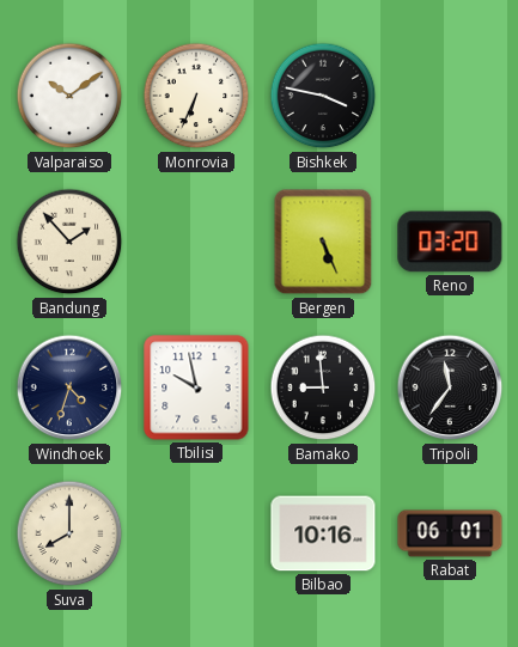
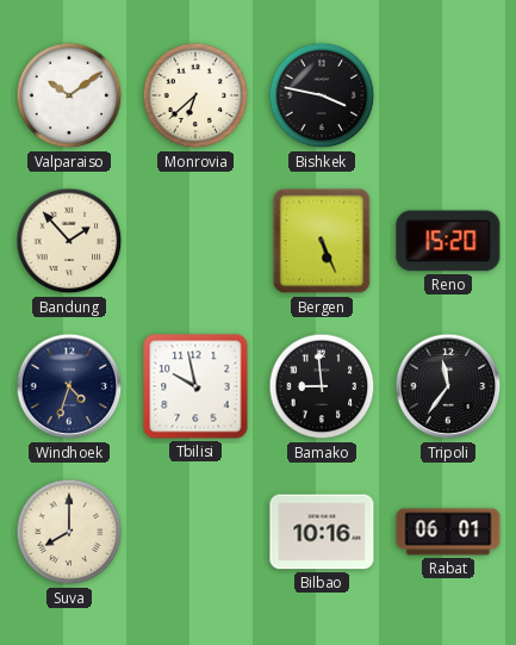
Monrovia: 6:34 -> 6:38 (195, 95)
Reno: 03:20 -> 15:20 (448, 241)
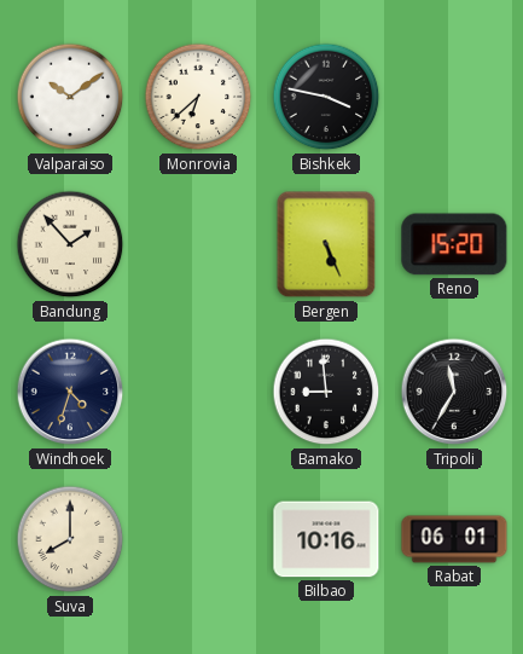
Tbilisi: 9:58 -> none (195, 386)
Tripoli: 11:36 -> 11:35 (454, 392)
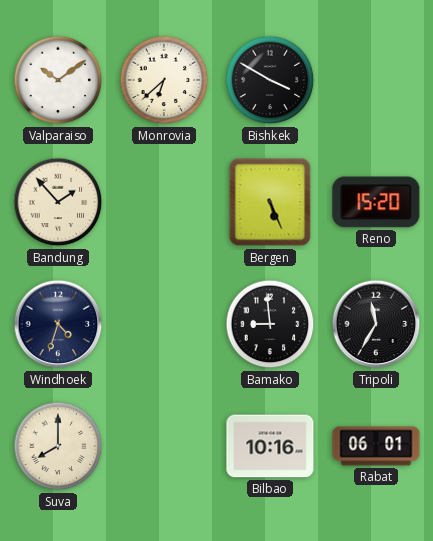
Bishkek: 3:47 -> 3:50 (270, 80)
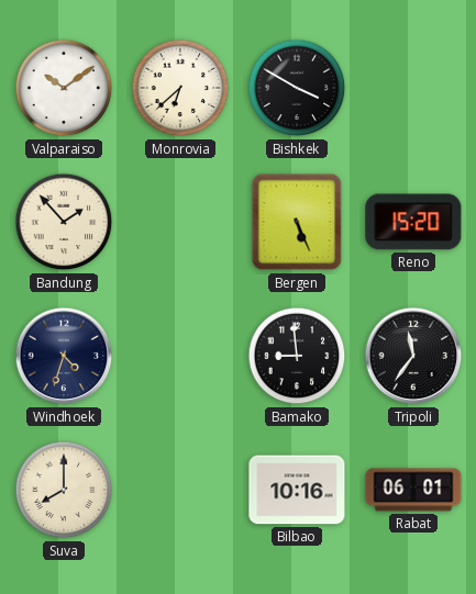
Tripoli: 11:35 -> 11:36 (413, 356)
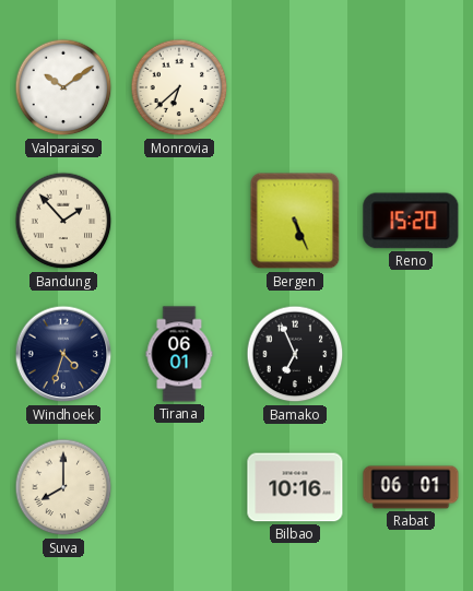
Bishkek: 3:50 -> none (297, 88)
Tirana: none -> 06:01 (179, 354)
Bamako: 8:59 -> 6:56 (295, 354)
Tripoli: 11:36 -> none (413, 356)
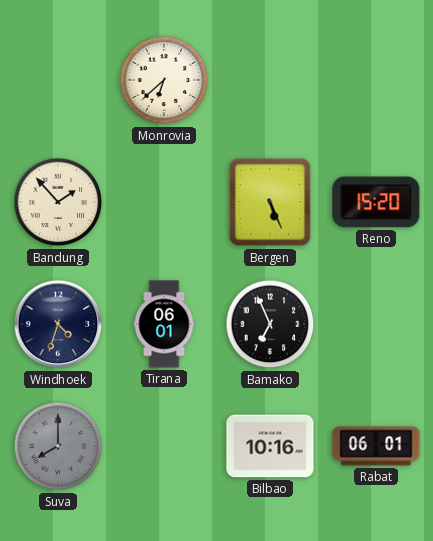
Valparaiso: 10:09 -> none (63, 87)
Suva dial: cream -> grey (58, 446)
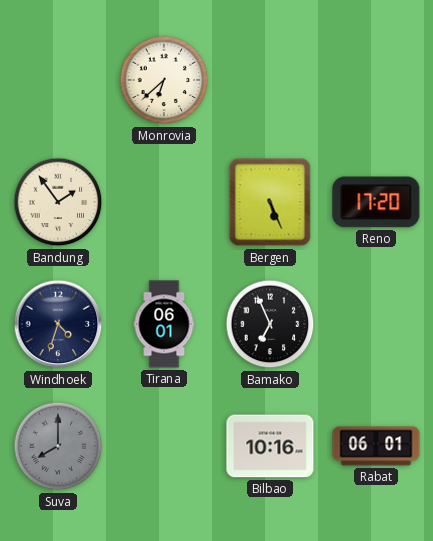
Bandung: 1:53 -> 1:54 (58, 202)
Reno: 15:20 -> 17:20 (376, 202)
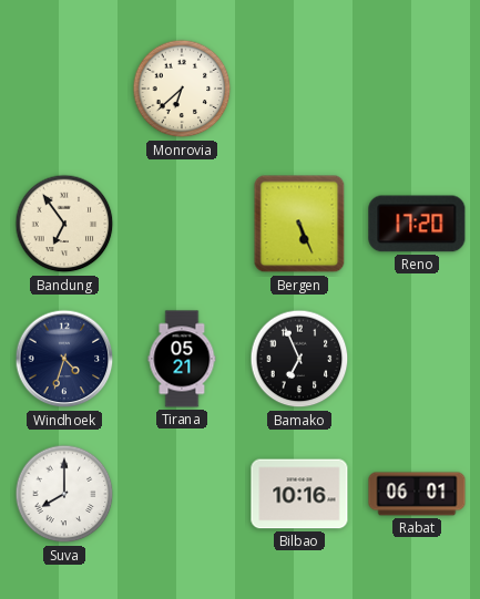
Bandung: 1:54 -> 6:54 (64, 224)
Tirana: 06:01 -> 05:21 (182, 359)
Suva dial: grey -> white (64, 494)
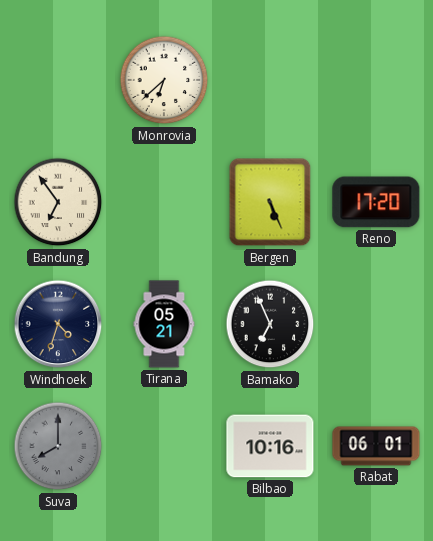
Suva dial: white -> grey (58, 446)
